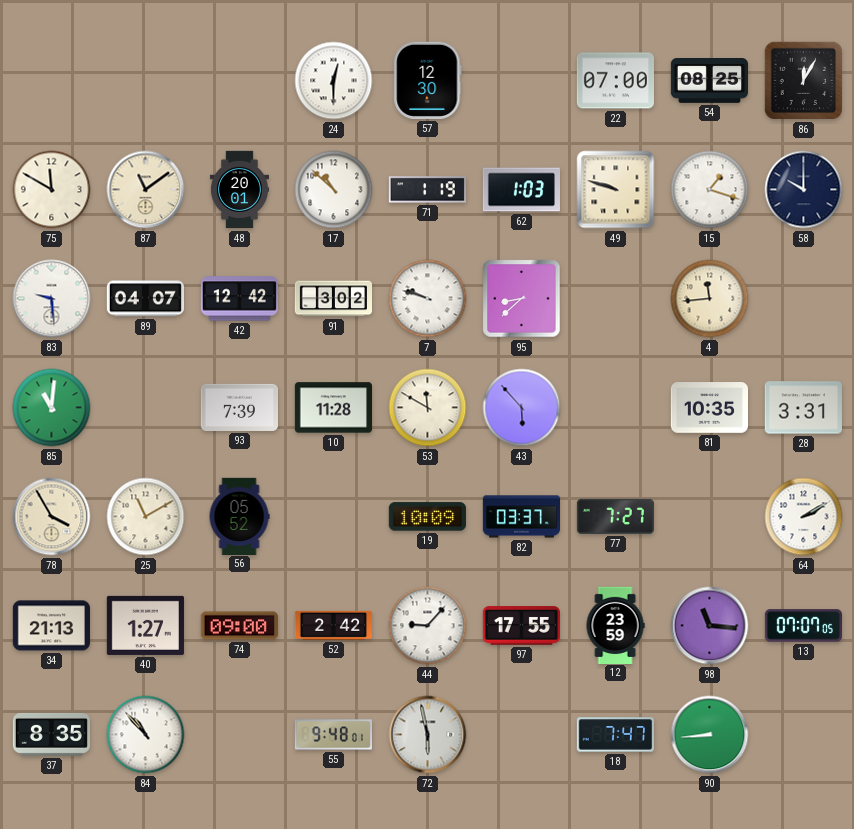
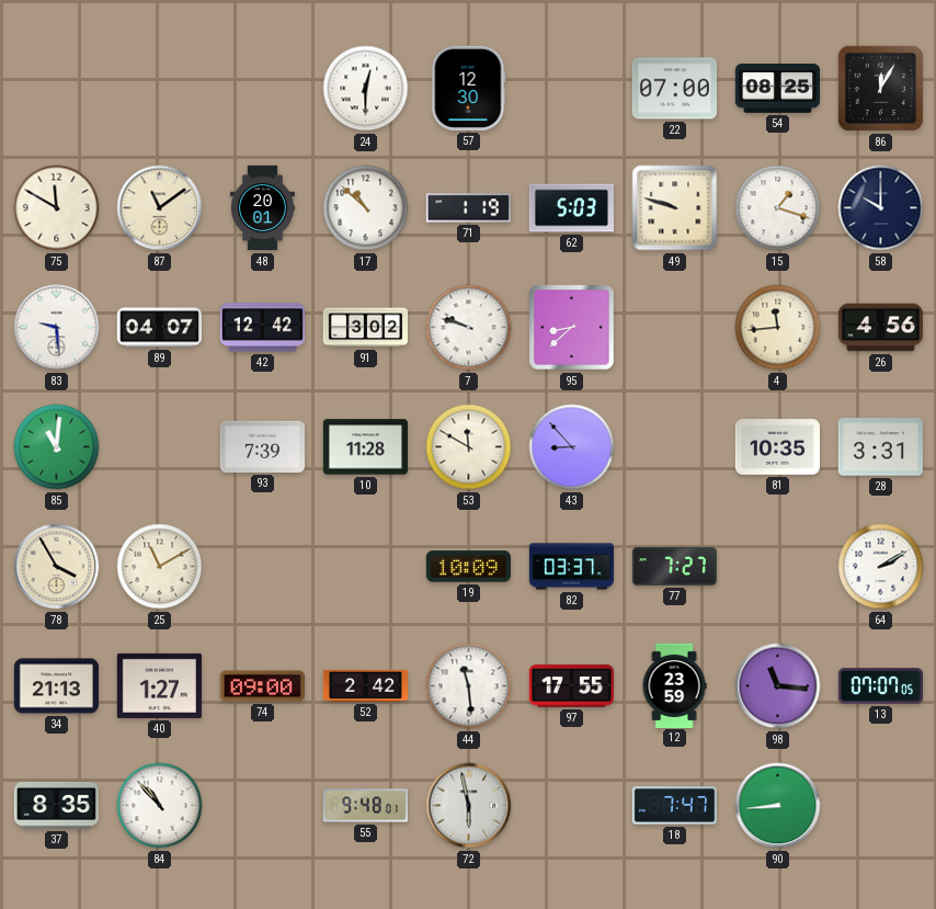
62: 1:03 -> 5:03 (571, 208)
26: none -> 4:56 (880, 328)
43: 5:53 -> 8:53 (572, 447)
56: 05:52 -> none (239, 516)
44: 9:07 -> 11:29 (469, 686)
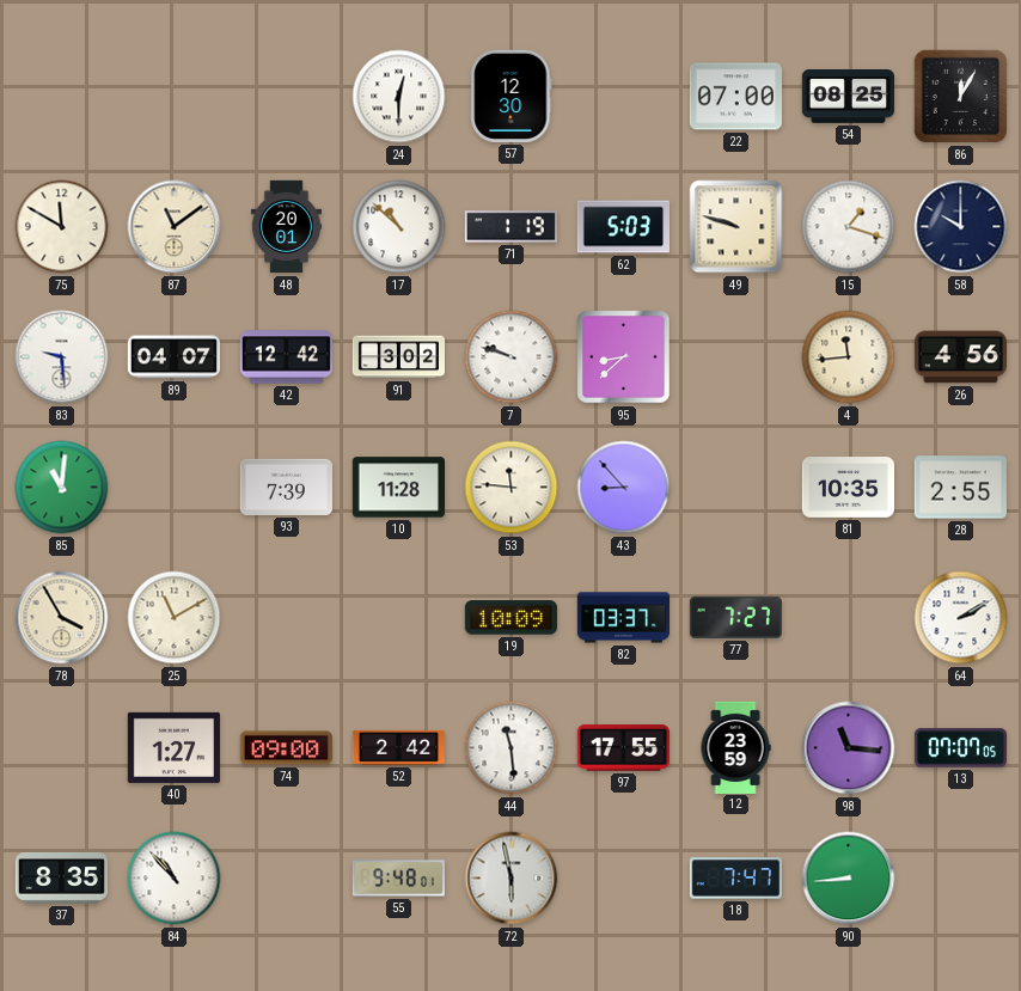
53: 11:50 -> 11:46 (512, 488)
28: 3:31 -> 2:55 (960, 488)
34: 21:13 -> none (56, 686)
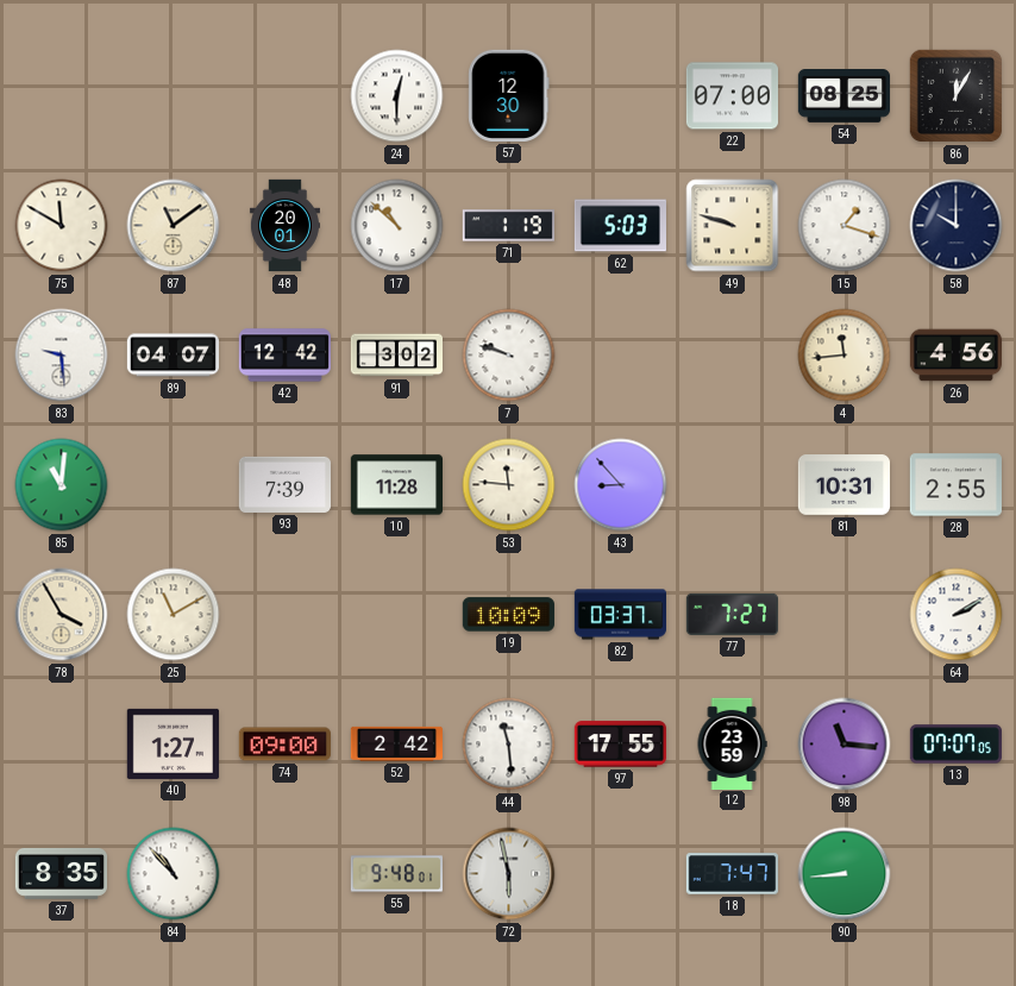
95: 8:38 -> none (624, 357)
81: 10:35 -> 10:31 (843, 485)
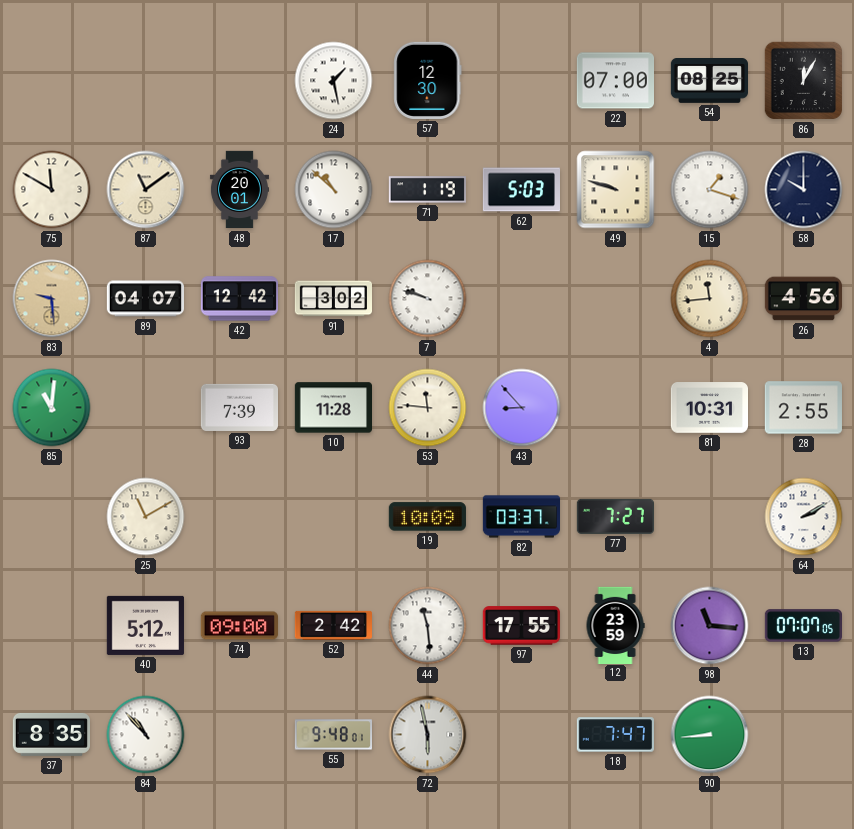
24: 12:30 -> 1:28 (334, 81)
83 dial: white -> champagne (52, 299)
78: 3:55 -> none (62, 615)
40: 1:27 -> 5:12 (145, 625)
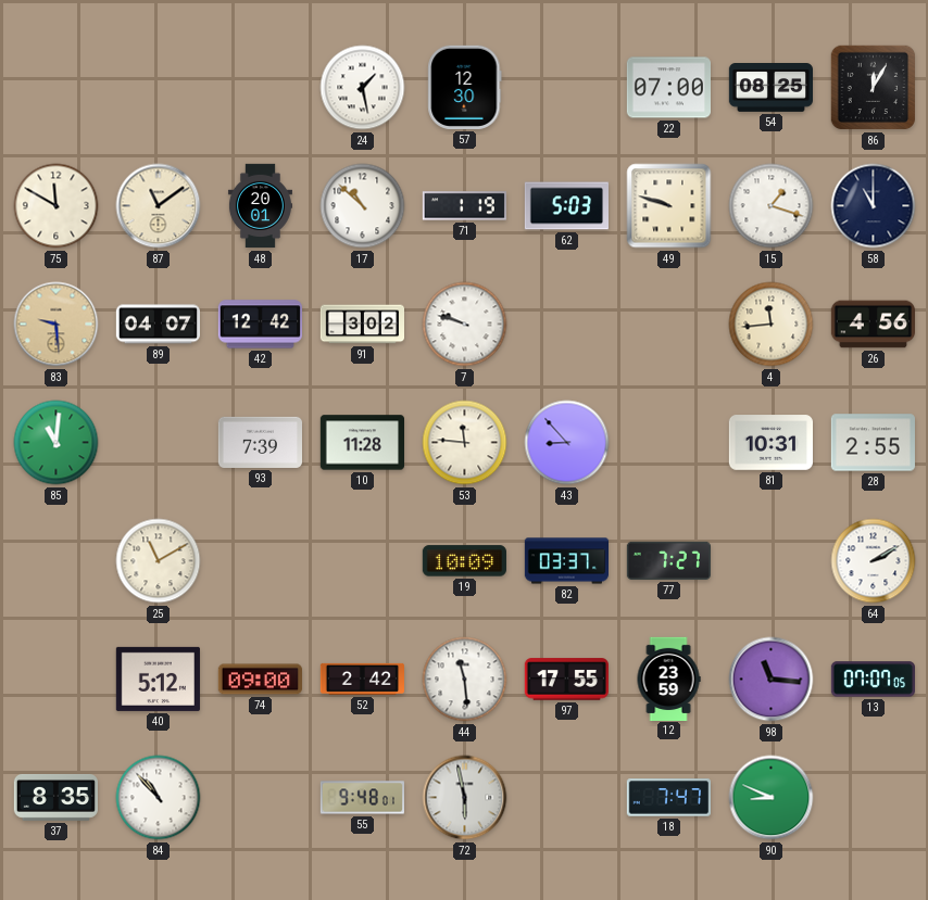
58: 10:00 -> 11:00 (874, 206)
90: 8:44 -> 8:49 (772, 798)
